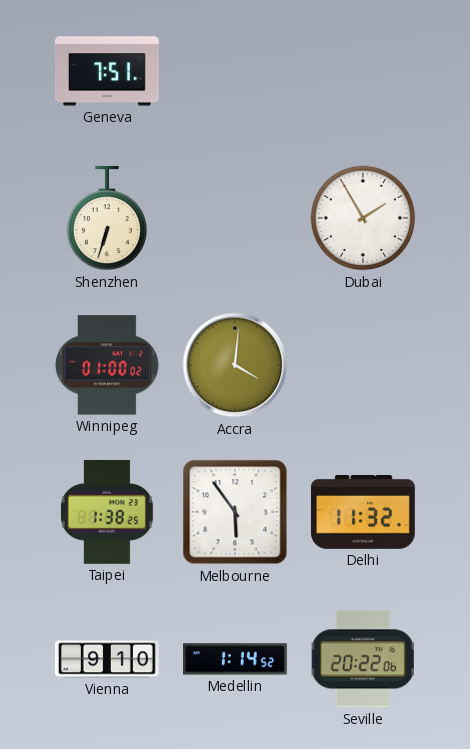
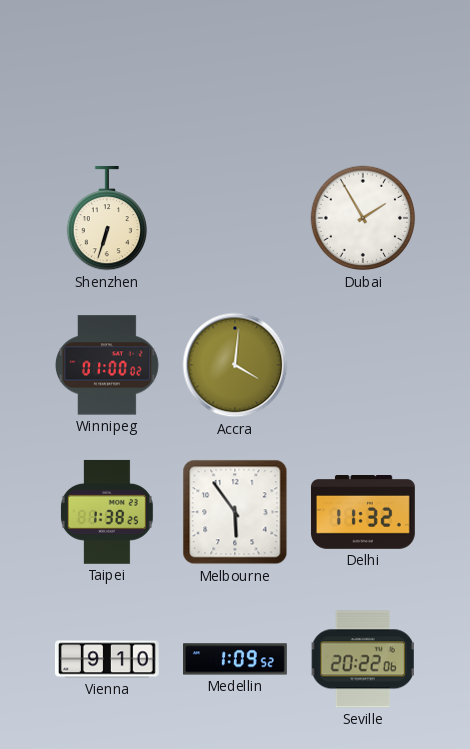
Geneva: 7:51 -> none (107, 71)
Medellin: 1:14 -> 1:09 (236, 659)
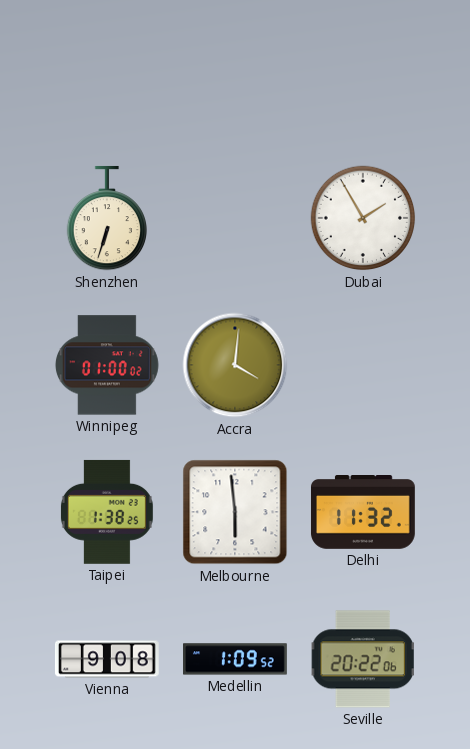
Melbourne: 5:54 -> 5:59 (235, 512)
Vienna: 9:10 -> 9:08 (107, 659)
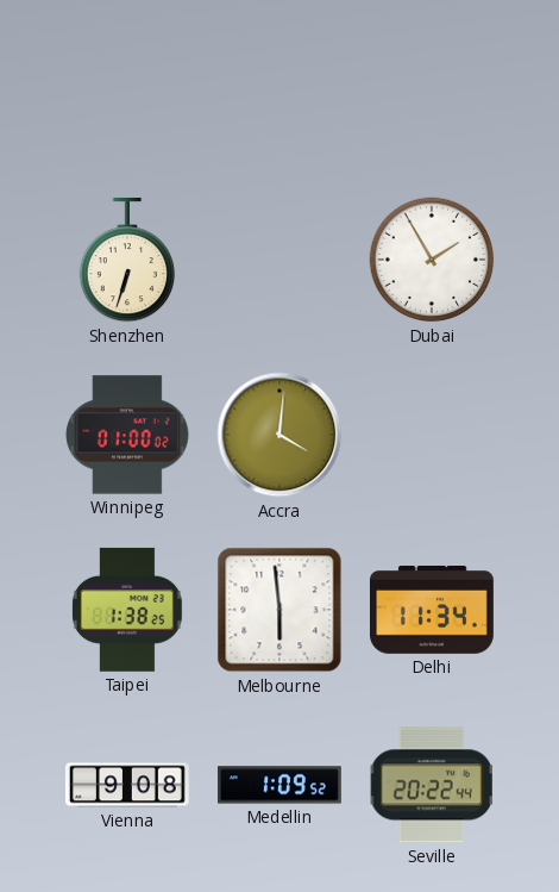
Delhi: 11:32 -> 11:34 (432, 611)
Seville: 20:22:06 -> 20:22:44 (432, 785)
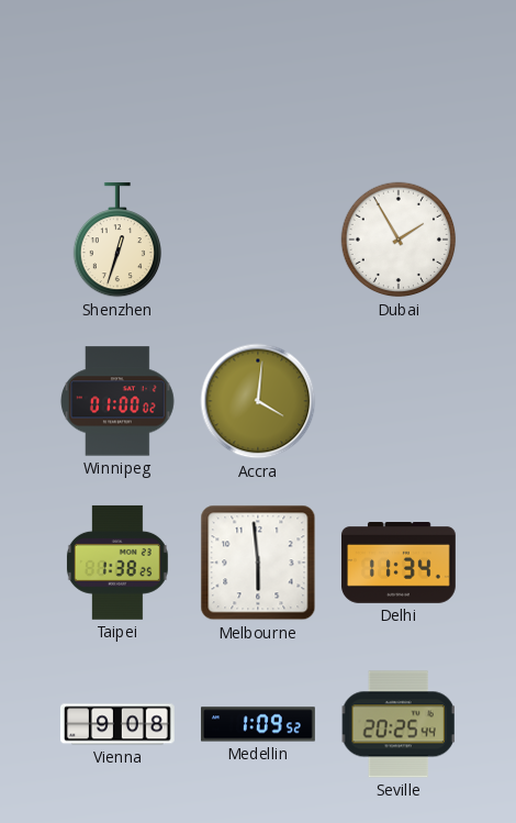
Shenzhen: 6:33 -> 12:33 (116, 240)
Seville: 20:22 -> 20:25 (399, 724)
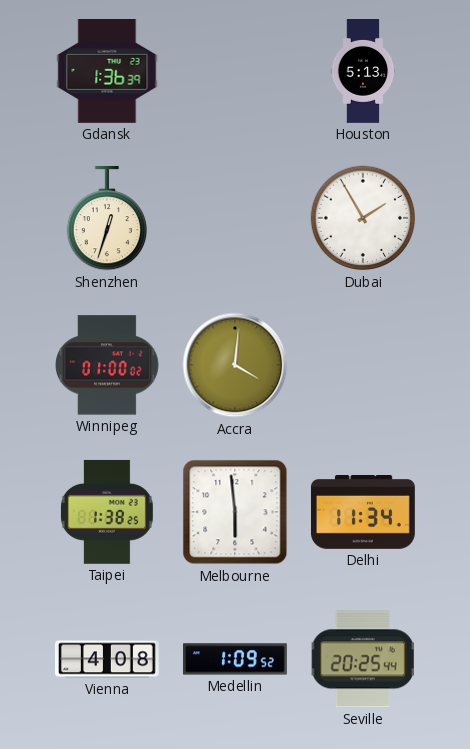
Gdansk: none -> 1:36 (107, 71)
Houston: none -> 5:13 (363, 72)
Vienna: 9:08 -> 4:08 (107, 659)
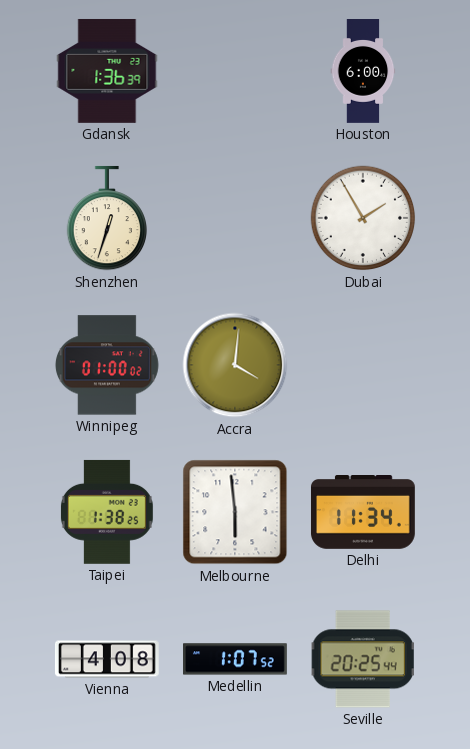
Houston: 5:13 -> 6:00 (363, 72)
Medellin: 1:09 -> 1:07 (236, 659)
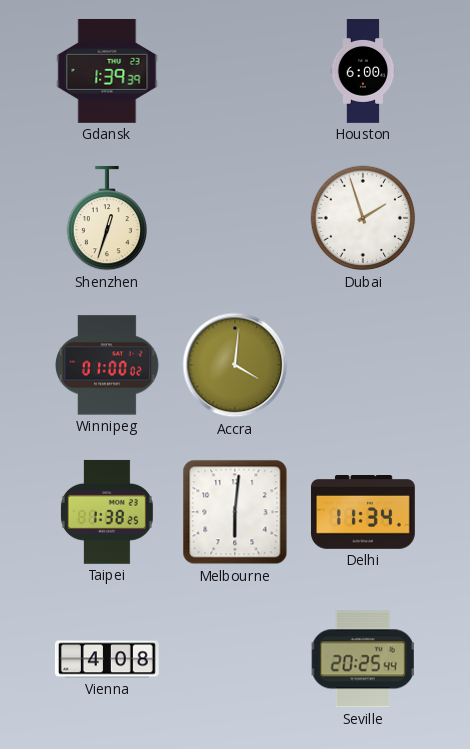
Gdansk: 1:36 -> 1:39 (107, 71)
Dubai: 1:55 -> 1:57 (363, 218)
Melbourne: 5:59 -> 6:01 (235, 512)
Medellin: 1:07 -> none (236, 659)
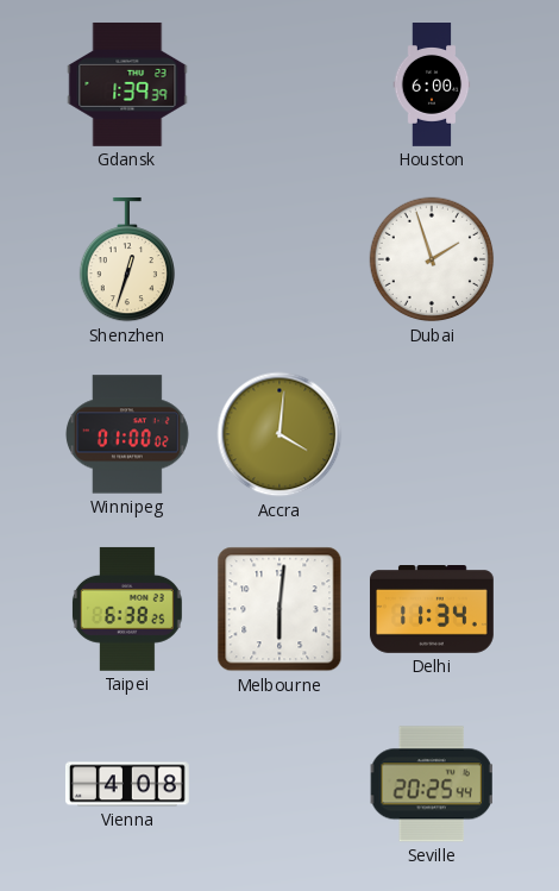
Taipei: 1:38 -> 6:38 (127, 609)
